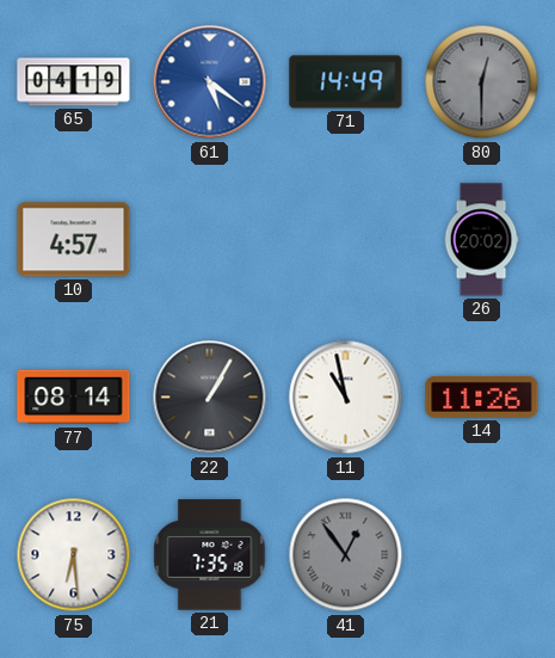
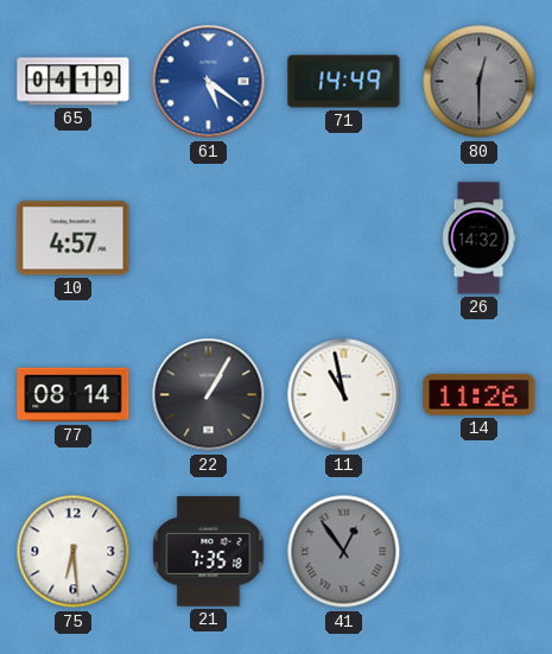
26: 20:02 -> 14:32 (478, 239)
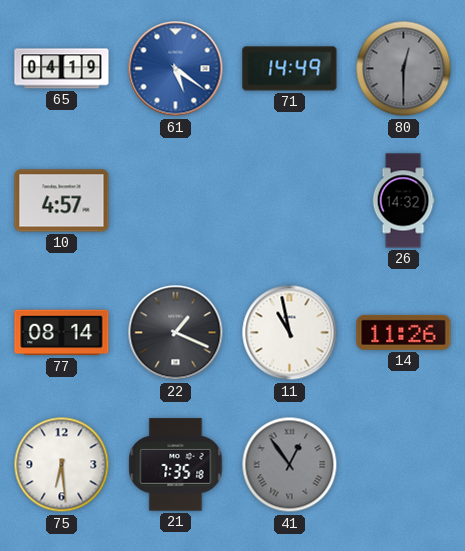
22: 1:05 -> 1:19 (176, 333)
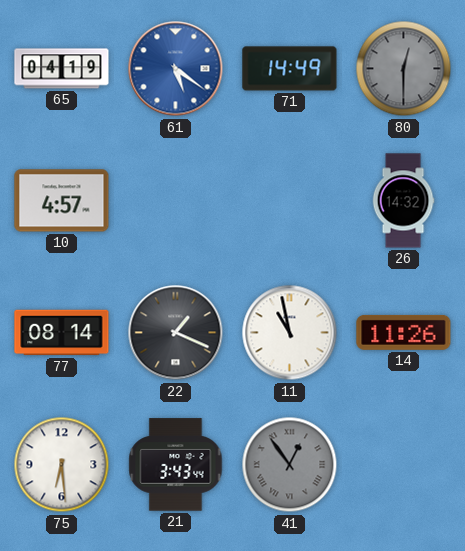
21: 7:35 -> 3:43 (176, 465)
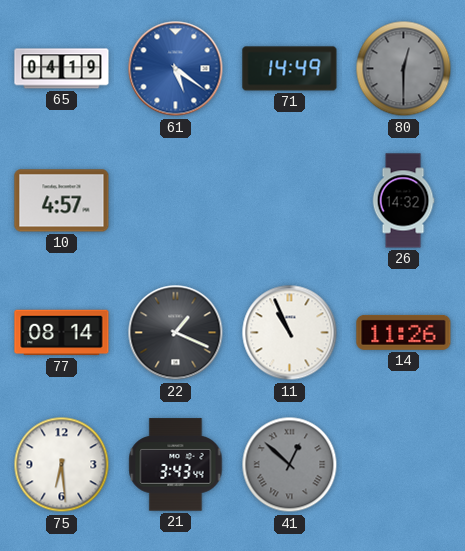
11: 10:58 -> 10:56 (290, 333)
41: 12:54 -> 12:52 (290, 465)
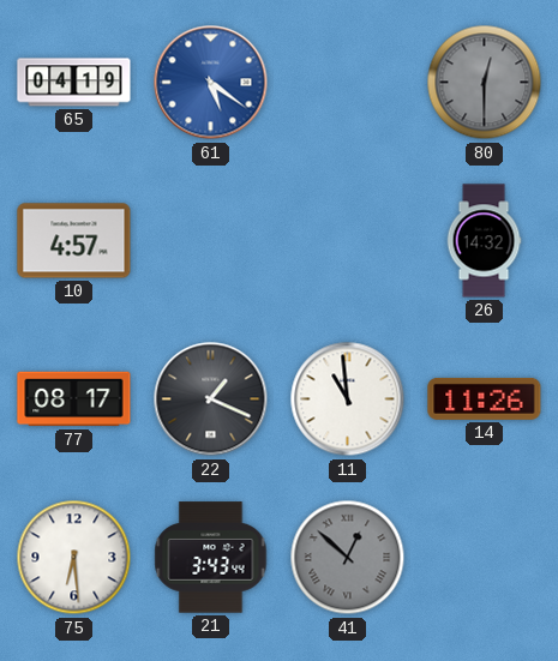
71: 14:49 -> none (290, 69)
77: 08:14 -> 08:17 (74, 399)
11: 10:56 -> 10:59 (348, 399)
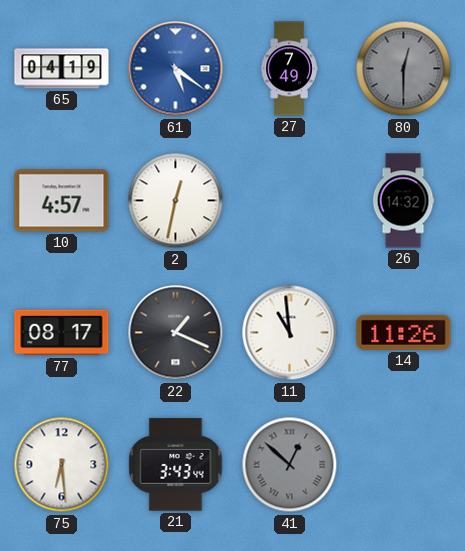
27: none -> 7:49 (289, 69)
2: none -> 12:32 (176, 201)
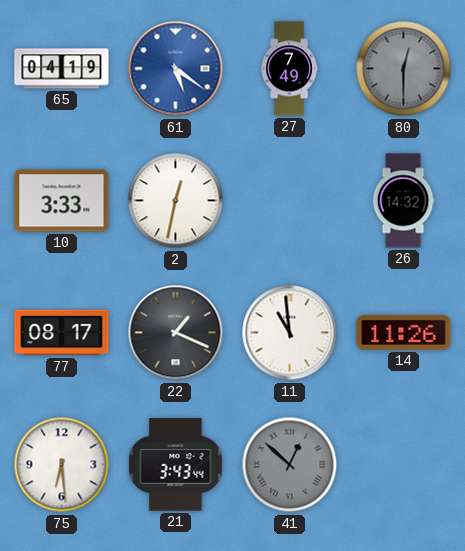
10: 4:57 -> 3:33 (62, 201)
